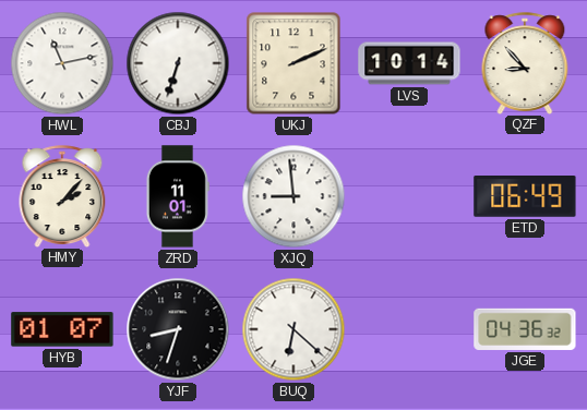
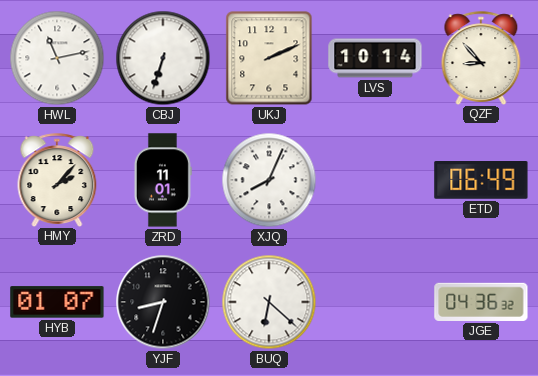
XJQ: 8:59 -> 8:04 (269, 180)
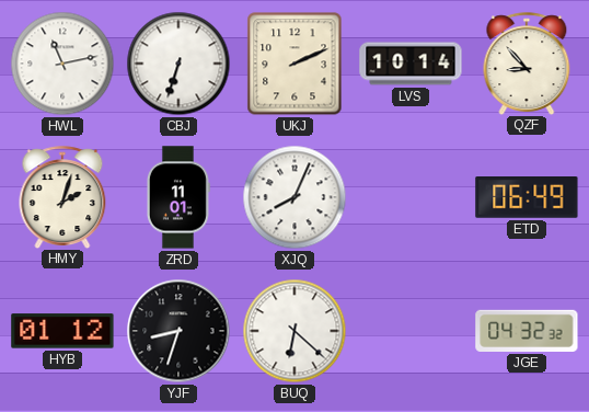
HMY: 2:07 -> 2:03 (62, 197)
HYB: 01:07 -> 01:12 (62, 331)
JGE: 04:36 -> 04:32 (527, 331)
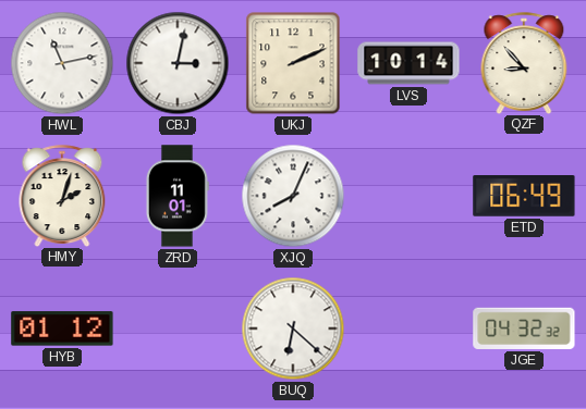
CBJ: 6:33 -> 3:02 (178, 63)
YJF: 8:33 -> none (178, 331)
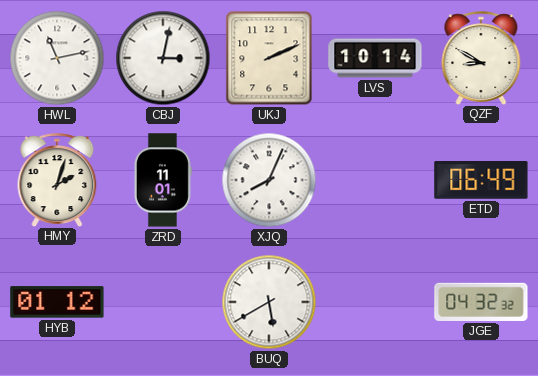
QZF: 8:53 -> 8:50 (481, 58)
BUQ: 6:22 -> 5:40 (269, 302)
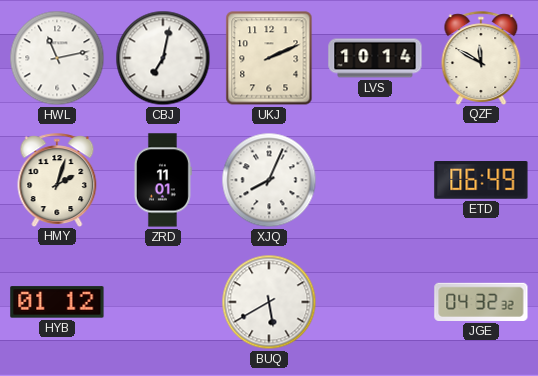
CBJ: 3:02 -> 7:02 (163, 58)
QZF: 8:50 -> 11:50 (481, 58)
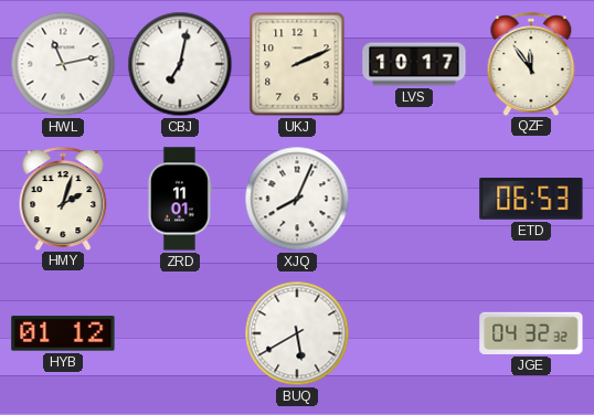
LVS: 10:14 -> 10:17 (414, 64)
QZF: 11:50 -> 11:54 (531, 64)
ETD: 06:49 -> 06:53 (531, 199)
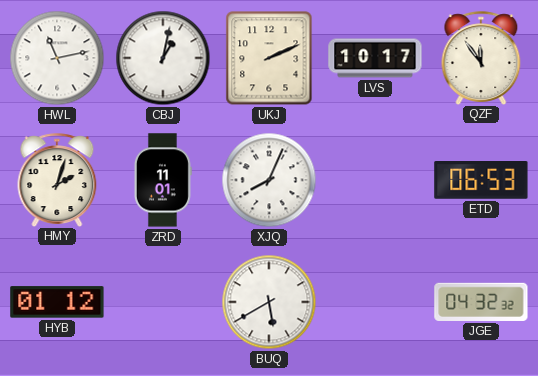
CBJ: 7:02 -> 1:02 (163, 58)
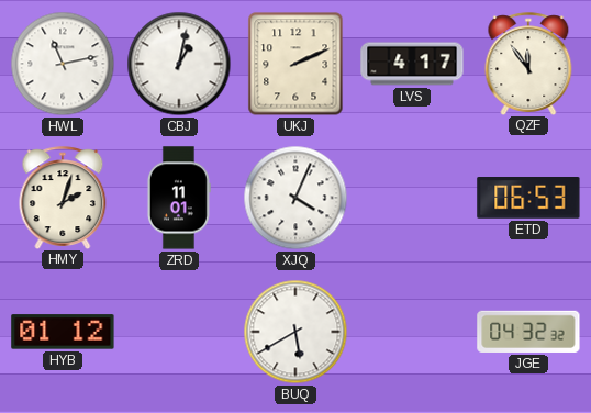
LVS: 10:17 -> 4:17 (412, 64)
XJQ: 8:04 -> 4:04 (295, 198)
